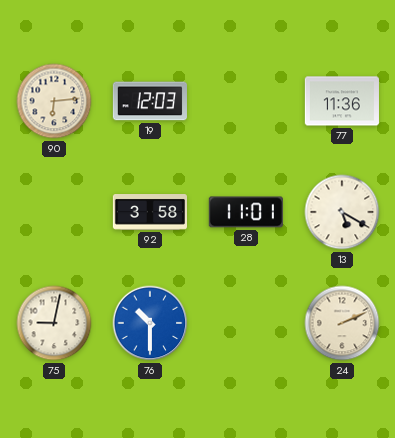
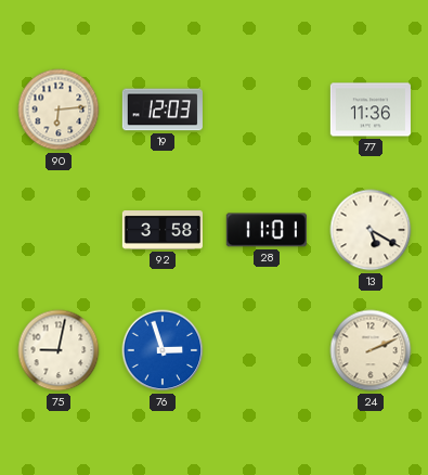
76: 10:30 -> 2:57 (163, 350)
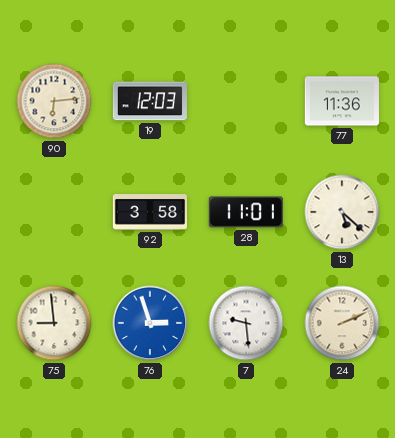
13: 5:20 -> 5:22 (342, 212)
75: 9:02 -> 8:59 (54, 323)
7: none -> 9:29 (246, 323)
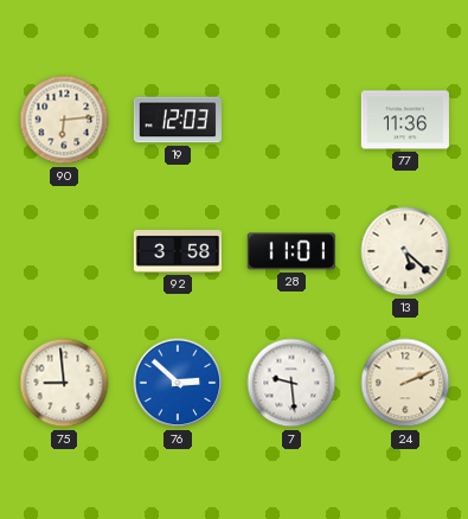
76: 2:57 -> 2:52 (178, 383)
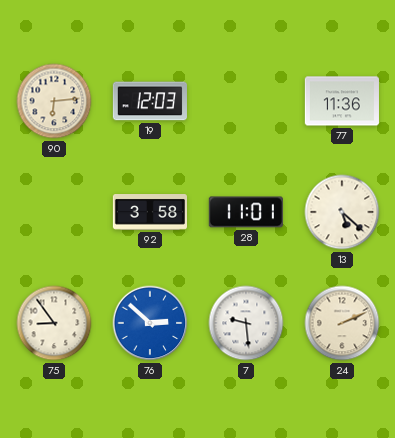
75: 8:59 -> 8:54 (54, 323)
